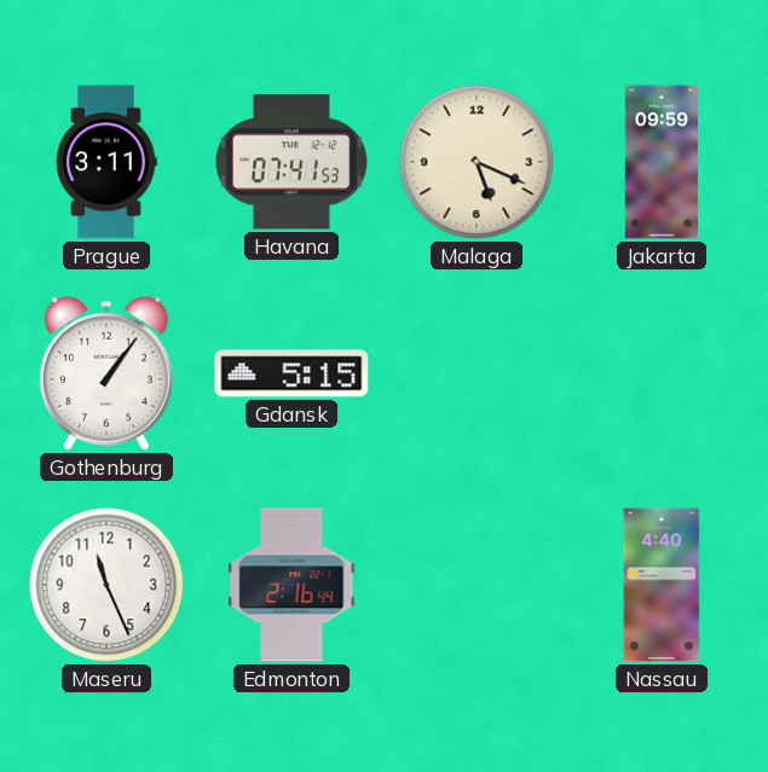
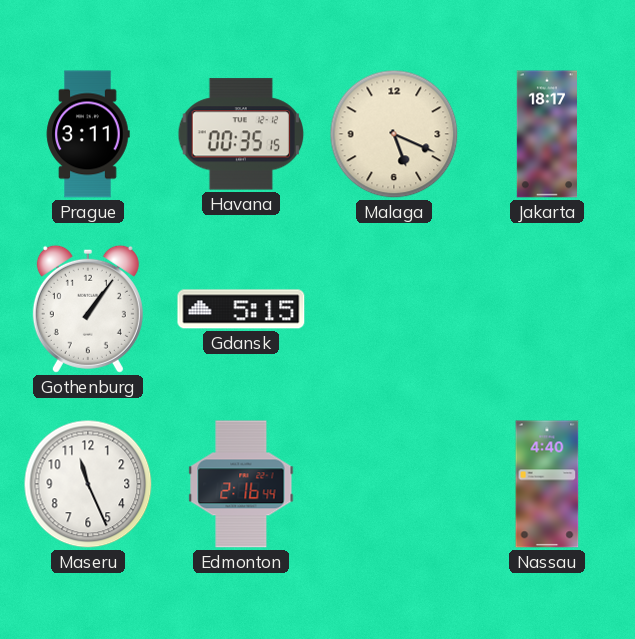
Havana: 07:41 -> 00:35 (240, 134)
Jakarta: 09:59 -> 18:17 (546, 134)
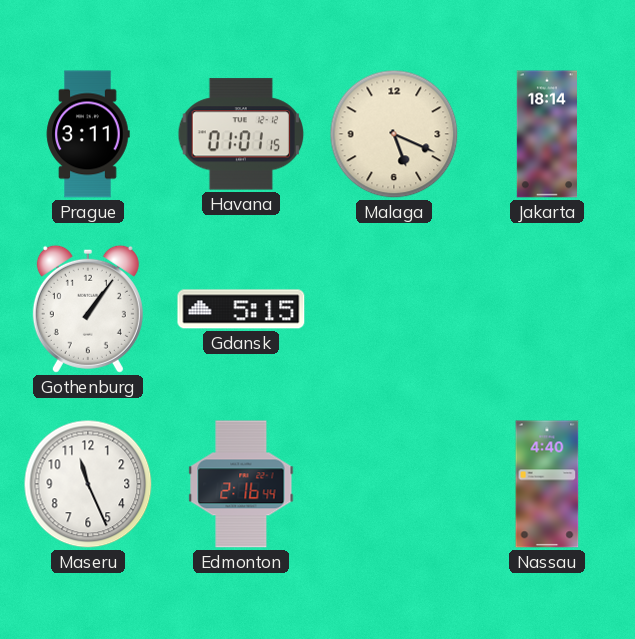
Havana: 00:35 -> 01:01 (240, 134)
Jakarta: 18:17 -> 18:14 (546, 134)
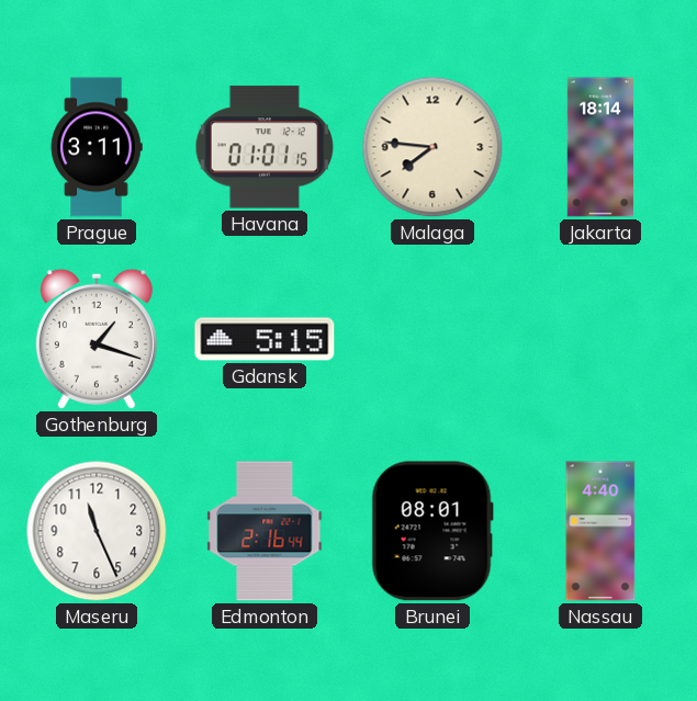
Malaga: 5:19 -> 7:46 (432, 147)
Gothenburg: 1:06 -> 1:18 (97, 339)
Brunei: none -> 08:01 (432, 531)
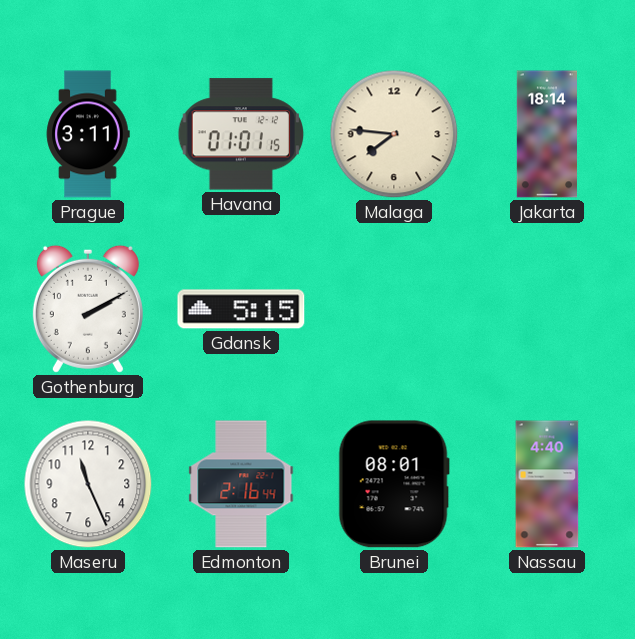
Gothenburg: 1:18 -> 2:10 (88, 309)
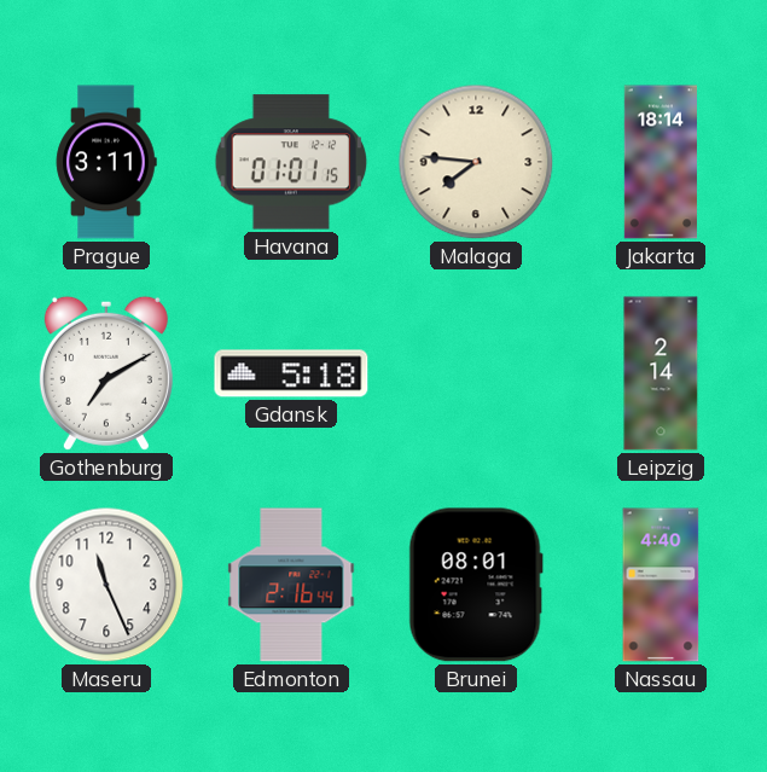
Gothenburg: 2:10 -> 7:10 (106, 373)
Gdansk: 5:15 -> 5:18 (291, 373)
Leipzig: none -> 2:14 (661, 373)
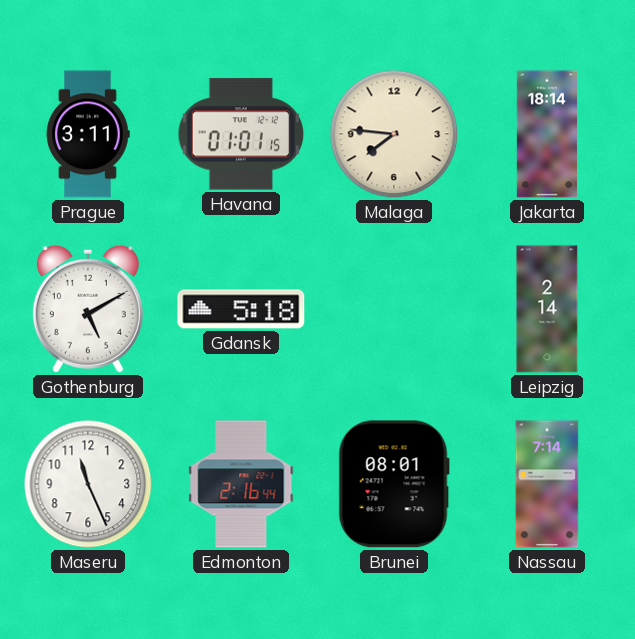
Gothenburg: 7:10 -> 5:10 (88, 309)
Nassau: 4:40 -> 7:14 (547, 484)
